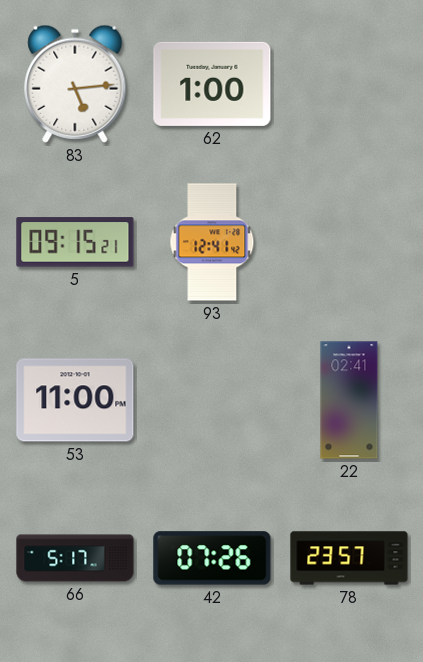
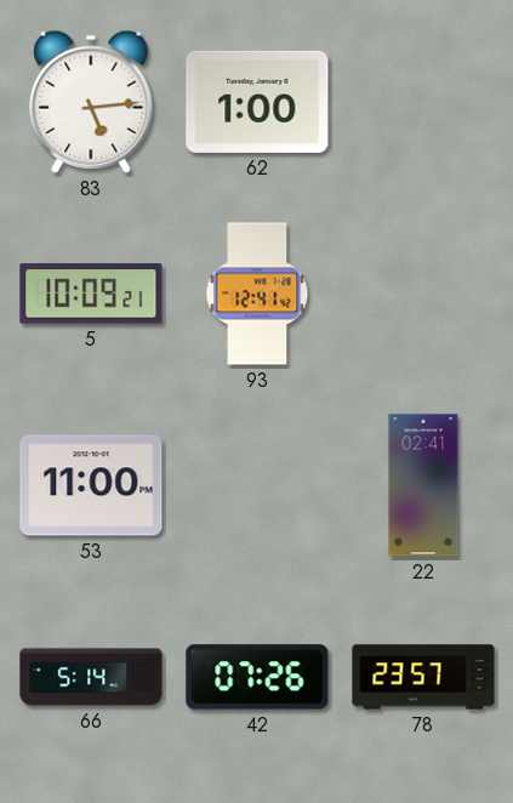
5: 09:15 -> 10:09 (91, 294)
66: 5:17 -> 5:14 (91, 677)
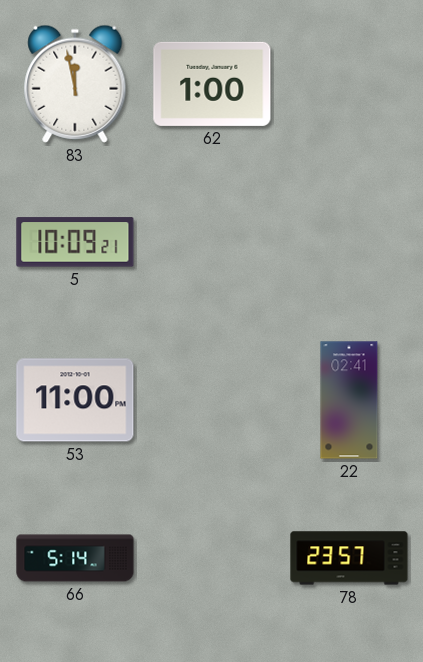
83: 5:14 -> 11:58 (75, 84)
93: 12:41 -> none (257, 294)
42: 07:26 -> none (257, 677)
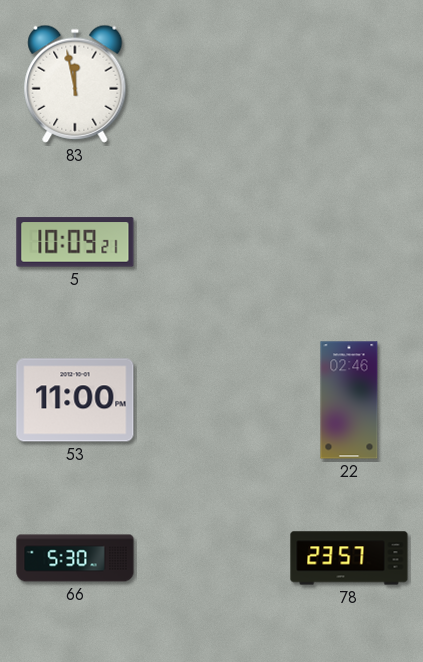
62: 1:00 -> none (212, 84)
22: 02:41 -> 02:46 (349, 400)
66: 5:14 -> 5:30 (75, 558)
